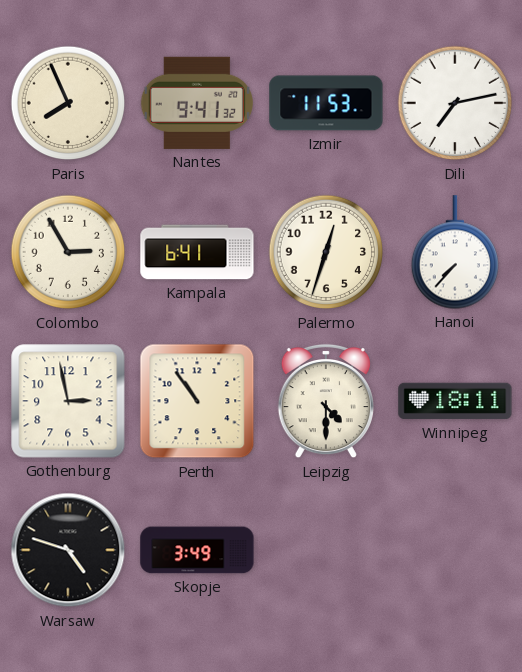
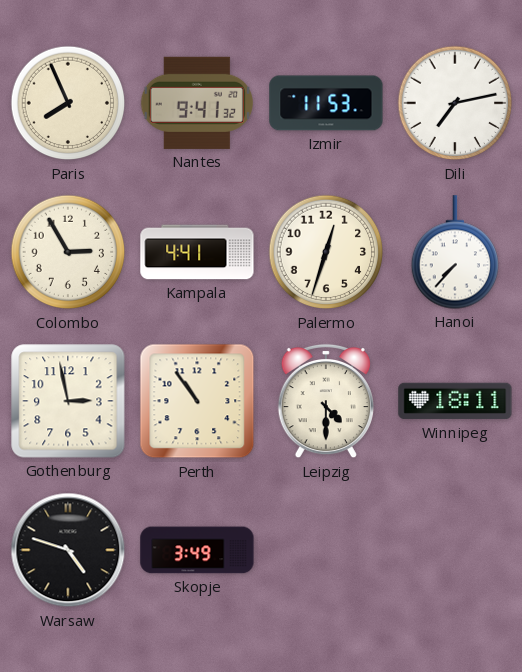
Kampala: 6:41 -> 4:41 (197, 252)
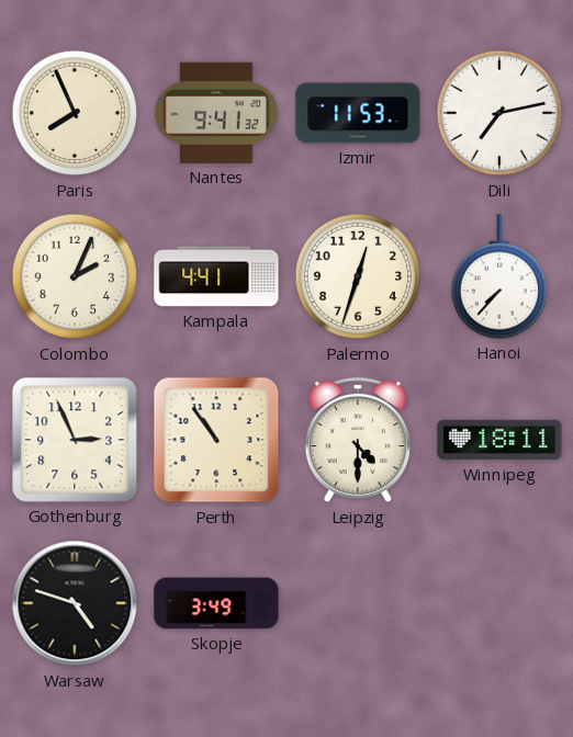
Colombo: 2:55 -> 2:04 (75, 276)
Gothenburg: 2:58 -> 2:56 (75, 440)
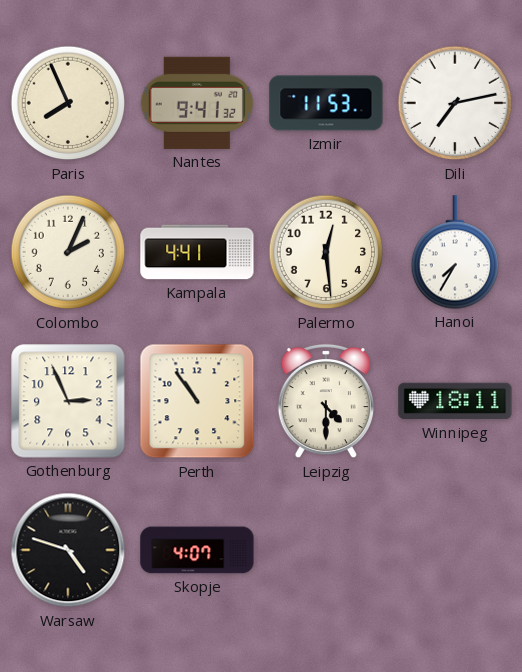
Palermo: 12:33 -> 12:29 (326, 252)
Hanoi: 7:37 -> 7:35 (454, 252)
Skopje: 3:49 -> 4:07 (197, 550)
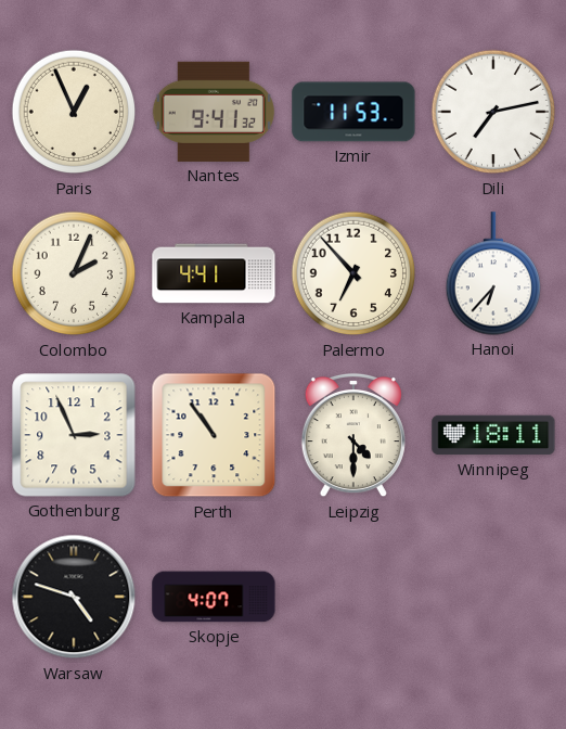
Paris: 7:56 -> 12:56 (74, 112)
Palermo: 12:29 -> 6:53 (353, 273)
Hanoi: 7:35 -> 6:37 (492, 273)
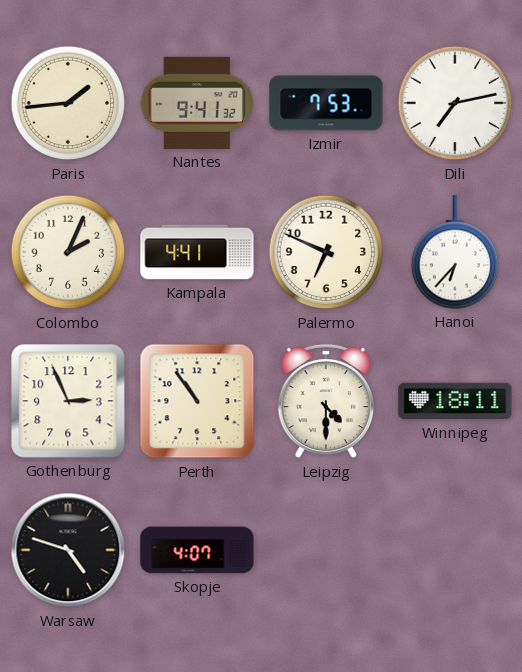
Paris: 12:56 -> 1:44 (68, 103)
Izmir: 11:53 -> 7:53 (326, 103)
Palermo: 6:53 -> 6:49 (326, 252)
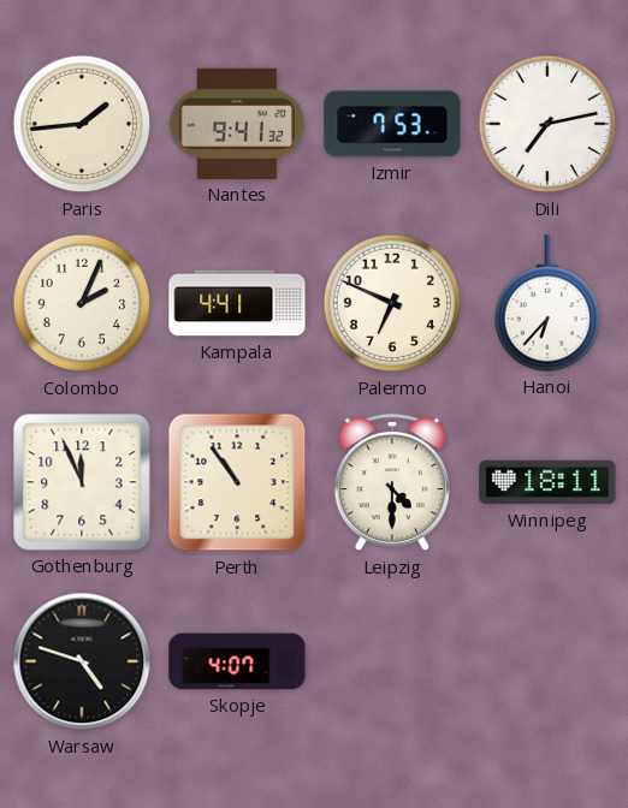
Gothenburg: 2:56 -> 11:56 (82, 482)
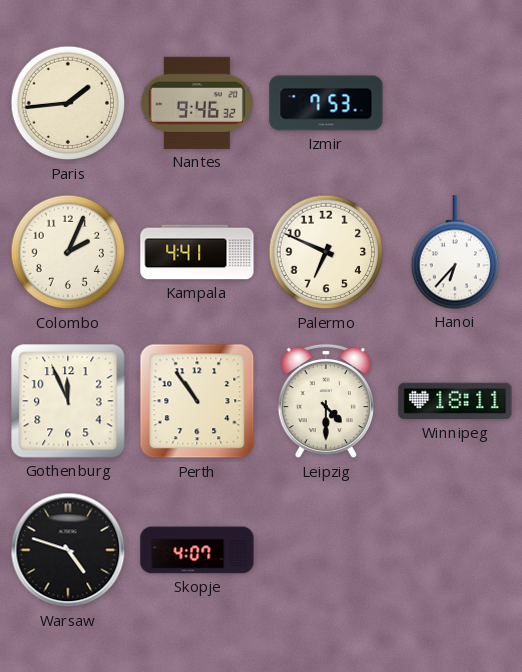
Nantes: 9:41 -> 9:46 (197, 103)
Dili: 7:13 -> none (547, 124)
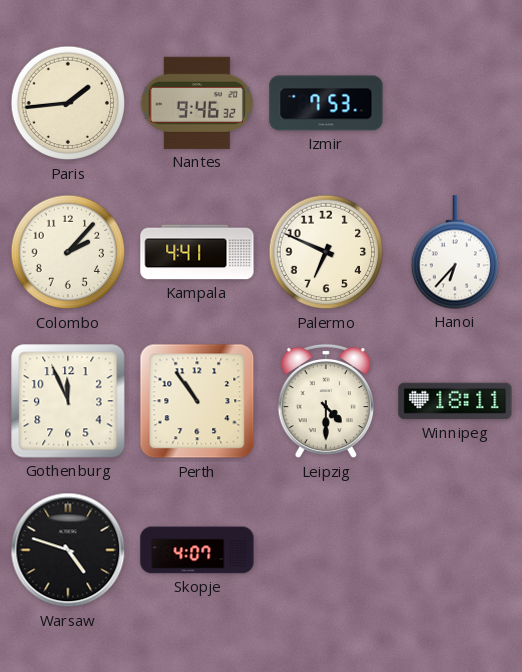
Colombo: 2:04 -> 2:07 (68, 252)
